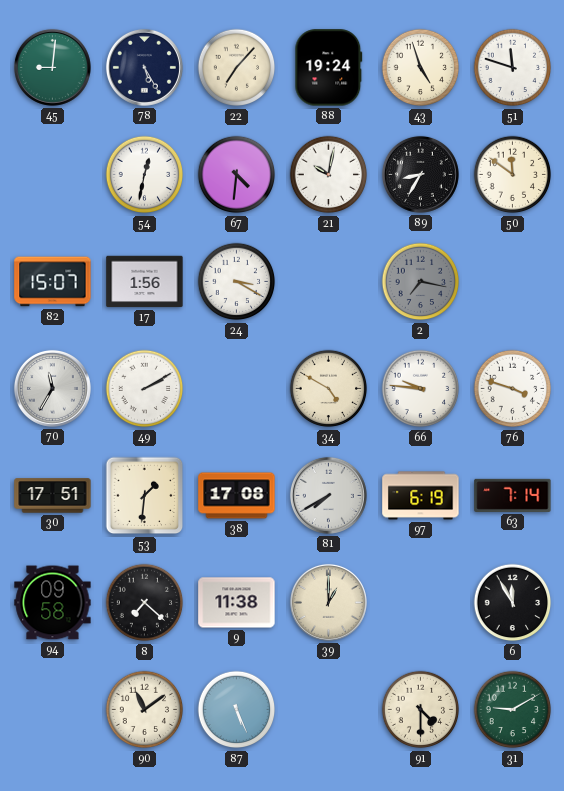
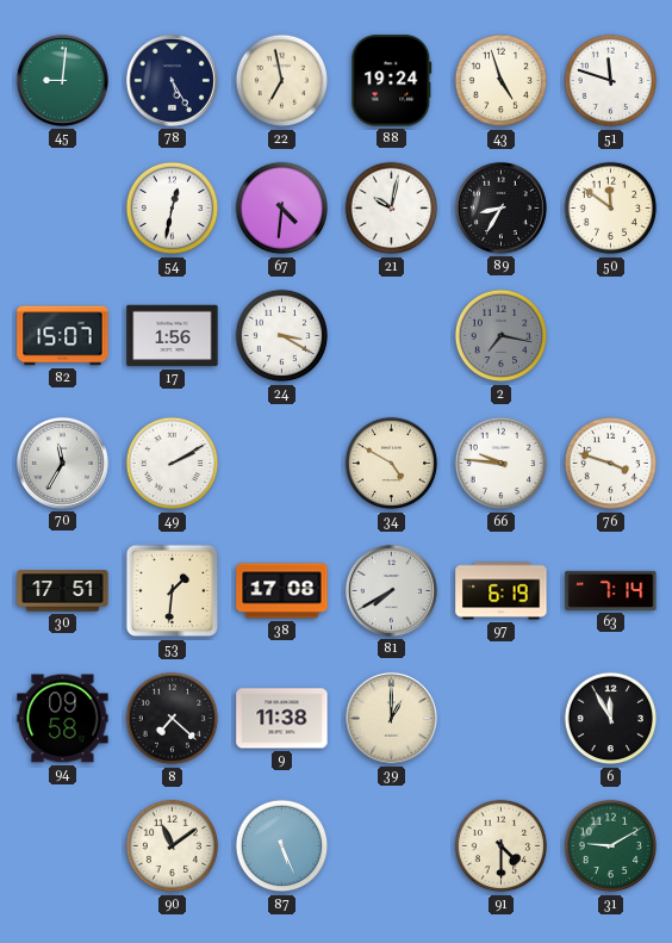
22: 7:07 -> 6:58 (282, 81)
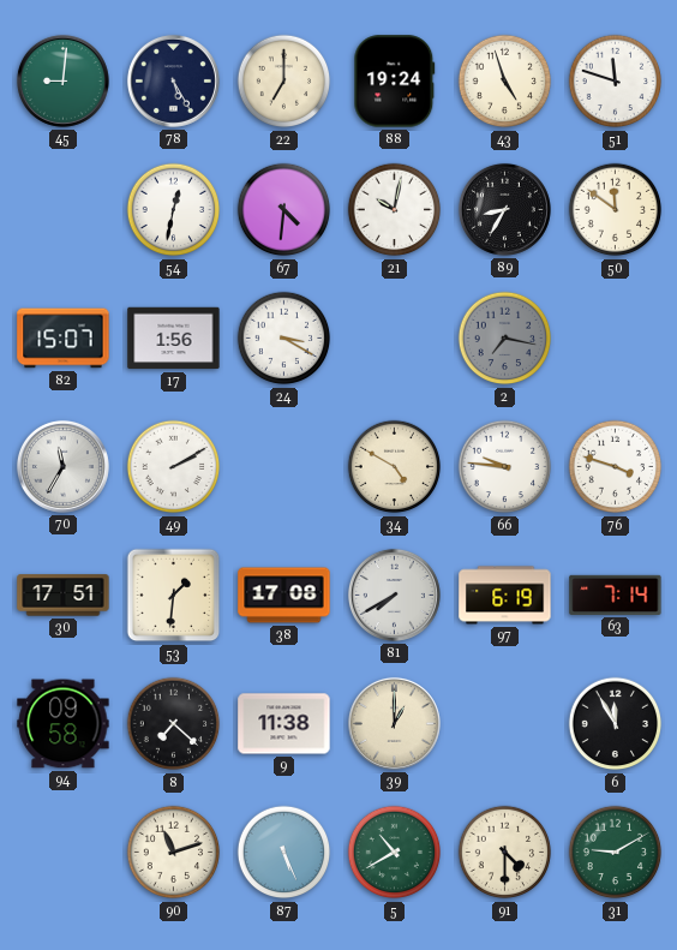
22: 6:58 -> 7:00 (284, 82)
90: 11:09 -> 11:12 (174, 853)
5: none -> 10:40 (395, 853)
